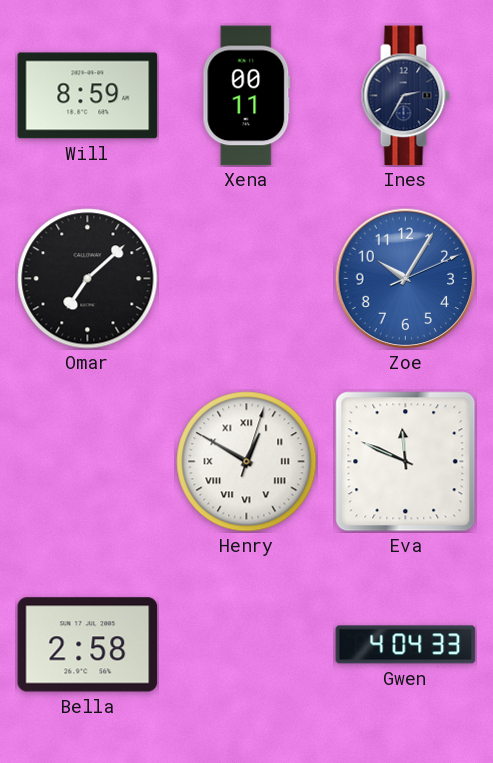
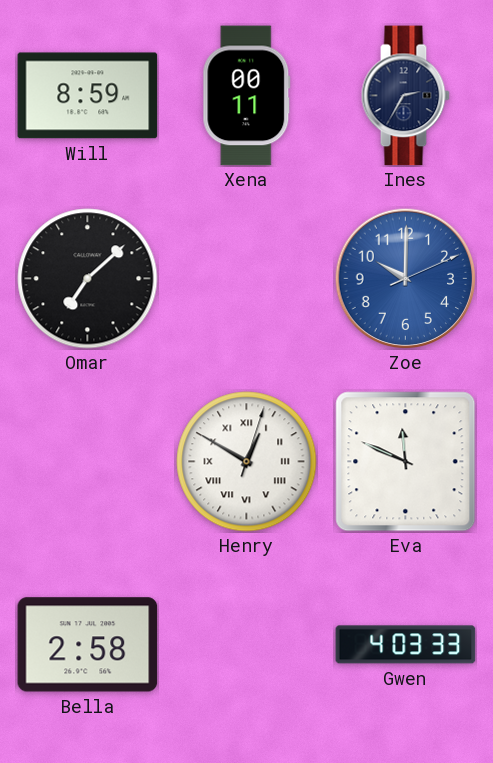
Zoe: 10:05 -> 10:00 (405, 278)
Gwen: 4:04 -> 4:03 (406, 645)
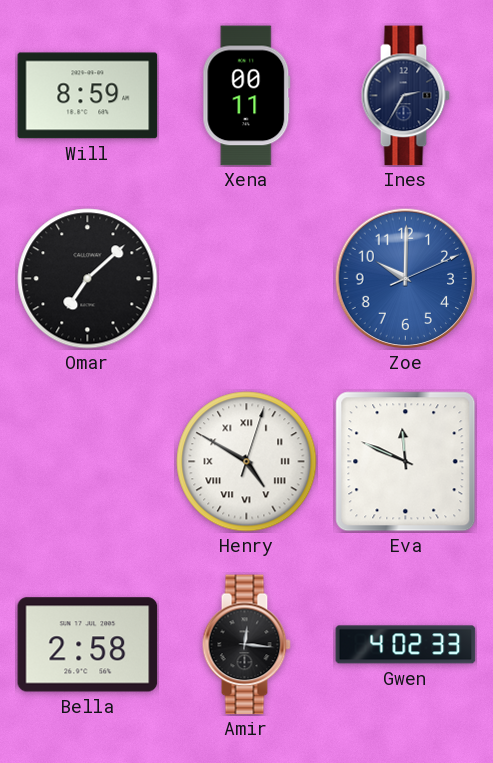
Henry: 12:50 -> 4:50 (247, 462)
Amir: none -> 12:16 (246, 645)
Gwen: 4:03 -> 4:02 (406, 645)
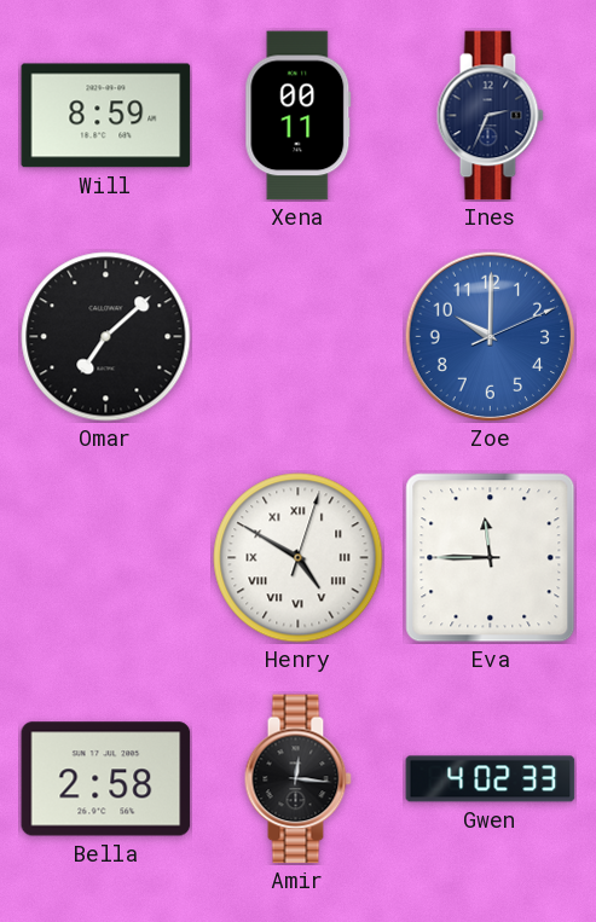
Ines: 2:35 -> 2:34 (490, 116)
Eva: 11:49 -> 11:45 (491, 558)
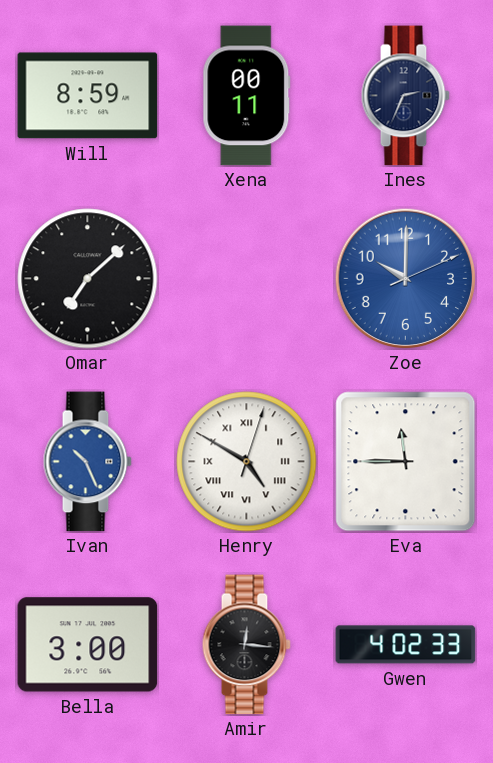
Ivan: none -> 10:26 (87, 462)
Bella: 2:58 -> 3:00 (88, 645)
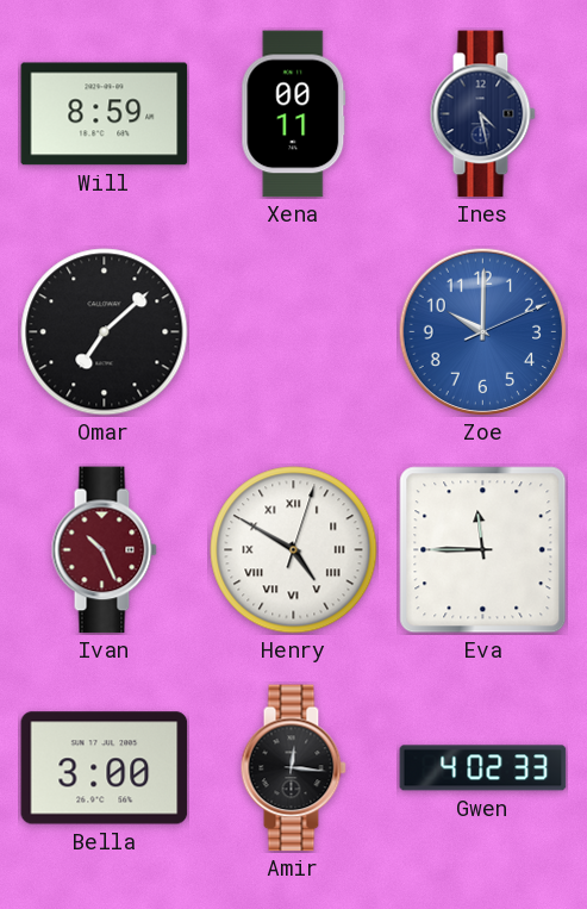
Ines: 2:34 -> 4:28 (482, 114)
Ivan dial: blue -> burgundy (104, 550)
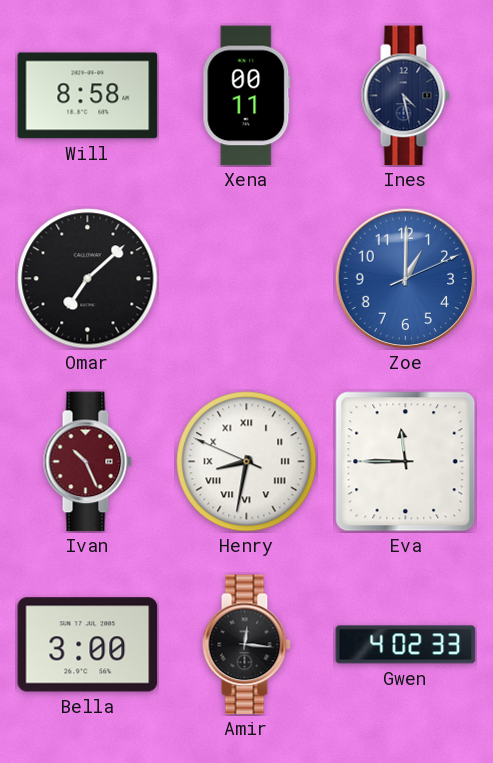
Will: 8:59 -> 8:58 (88, 96)
Zoe: 10:00 -> 1:00 (405, 278)
Henry: 4:50 -> 8:31 (247, 462)
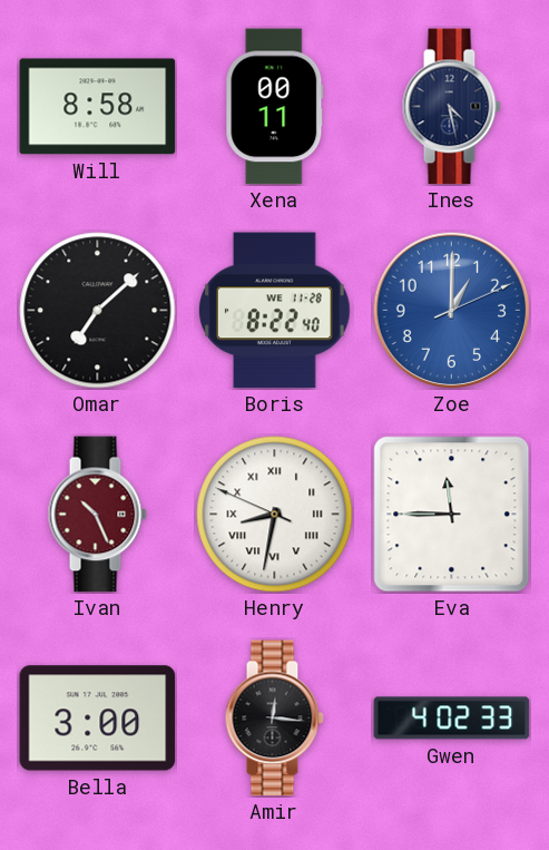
Boris: none -> 8:22 (275, 311)
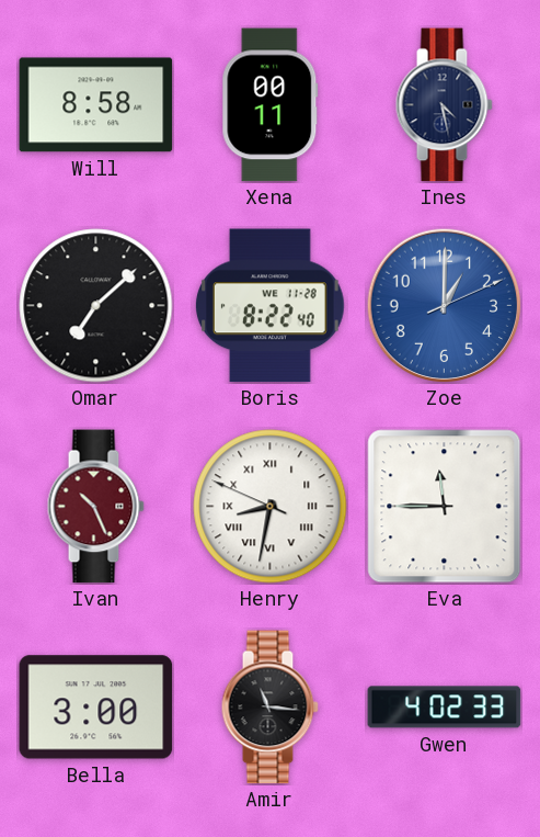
Amir: 12:16 -> 11:16 (269, 708)
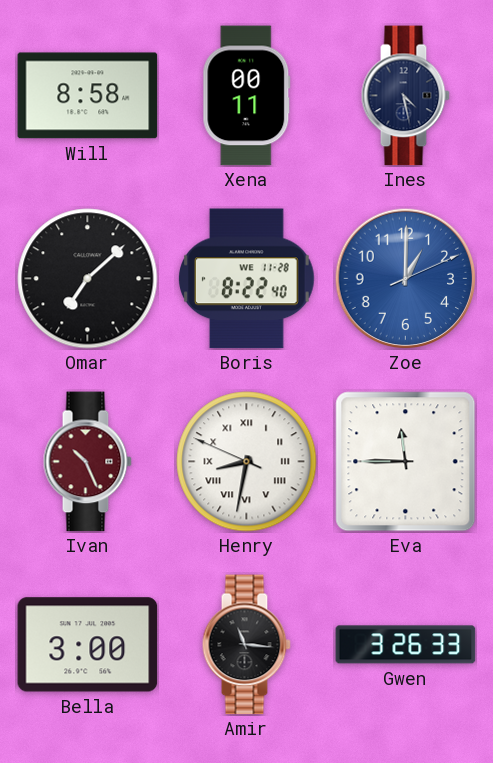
Gwen: 4:02 -> 3:26 (406, 645)
